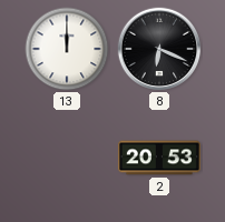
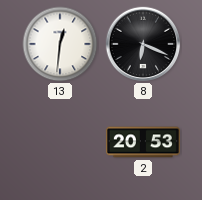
13: 12:00 -> 12:31 (60, 44)
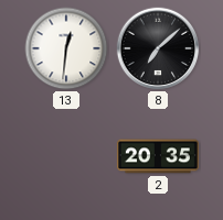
8: 6:19 -> 7:08 (158, 48)
2: 20:53 -> 20:35 (158, 156)
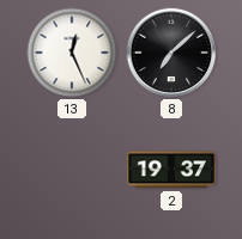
13: 12:31 -> 12:26 (72, 53)
2: 20:35 -> 19:37 (171, 170)
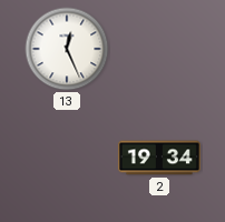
8: 7:08 -> none (171, 53)
2: 19:37 -> 19:34 (159, 158)
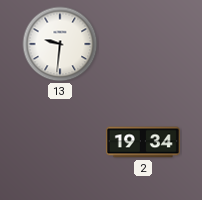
13: 12:26 -> 9:31 (60, 44)
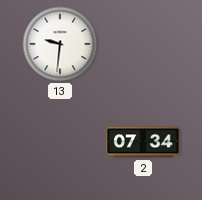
2: 19:34 -> 07:34 (143, 142)
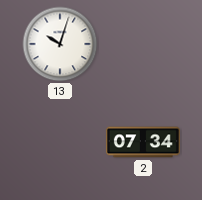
13: 9:31 -> 10:03 (60, 44)
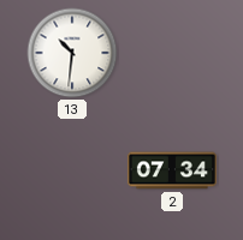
13: 10:03 -> 10:31 (72, 53)
